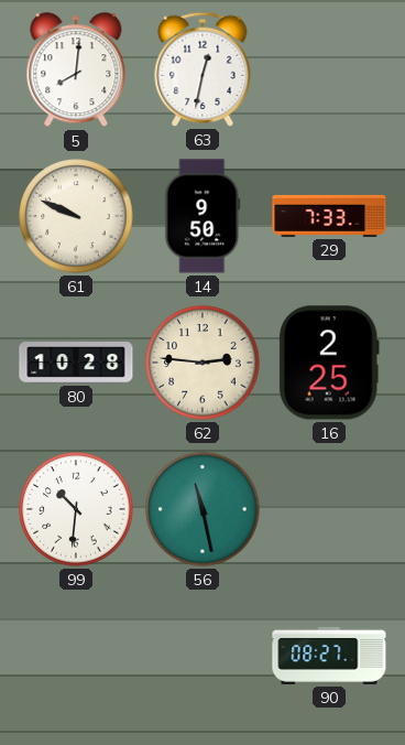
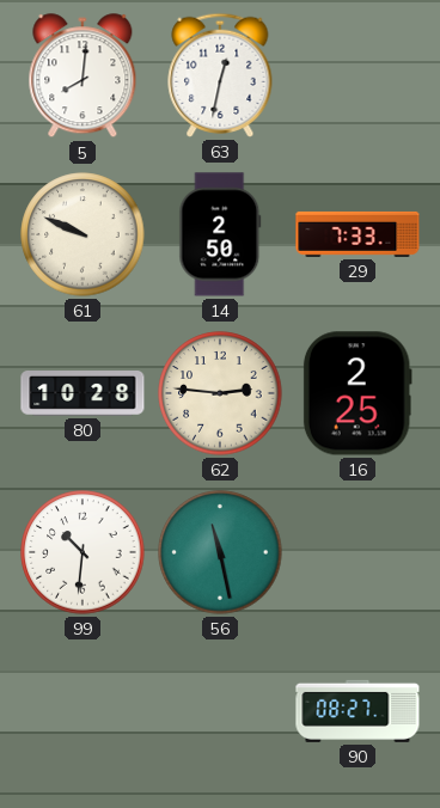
14: 9:50 -> 2:50 (220, 234)
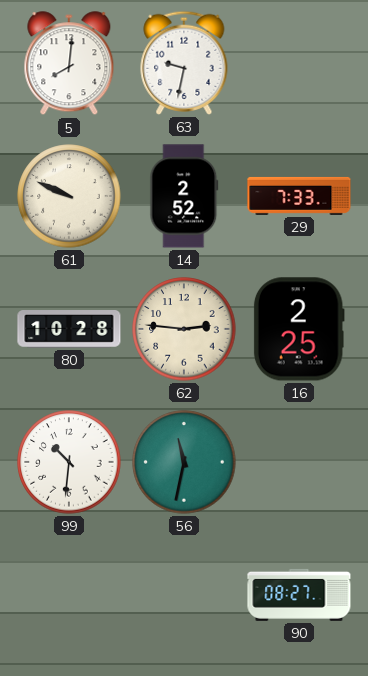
63: 12:32 -> 9:32 (184, 63)
14: 2:50 -> 2:52 (184, 196)
56: 11:28 -> 11:32 (184, 462)
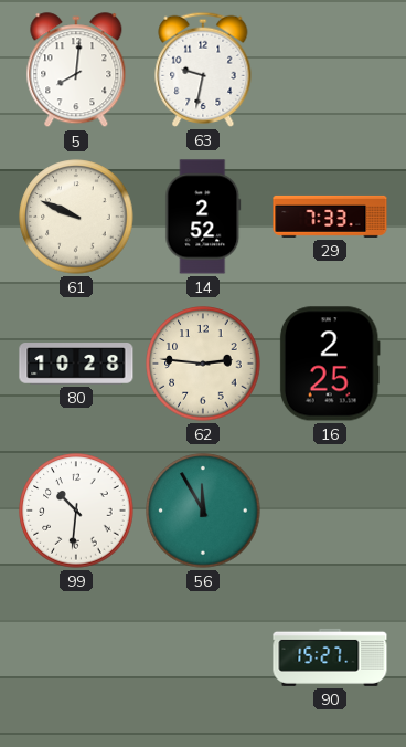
56: 11:32 -> 11:55 (203, 511)
90: 08:27 -> 15:27 (330, 657)
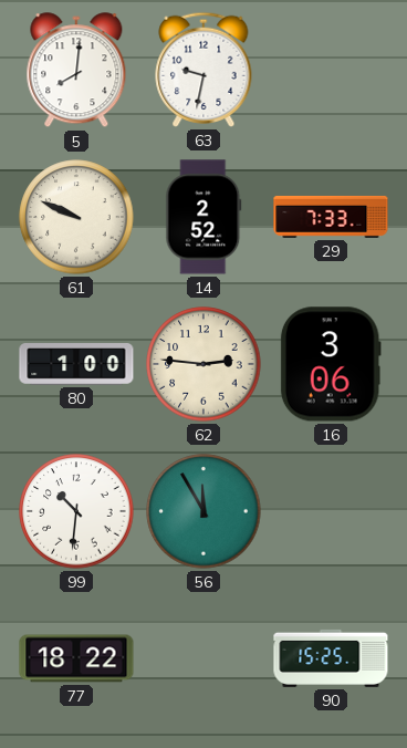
80: 10:28 -> 1:00 (76, 365)
16: 2:25 -> 3:06 (331, 364)
77: none -> 18:22 (76, 658)
90: 15:27 -> 15:25 (331, 658)
